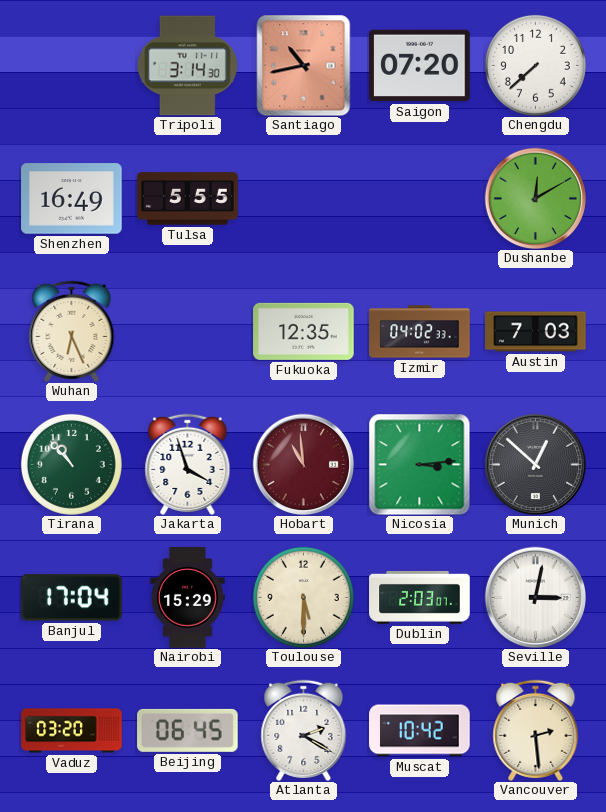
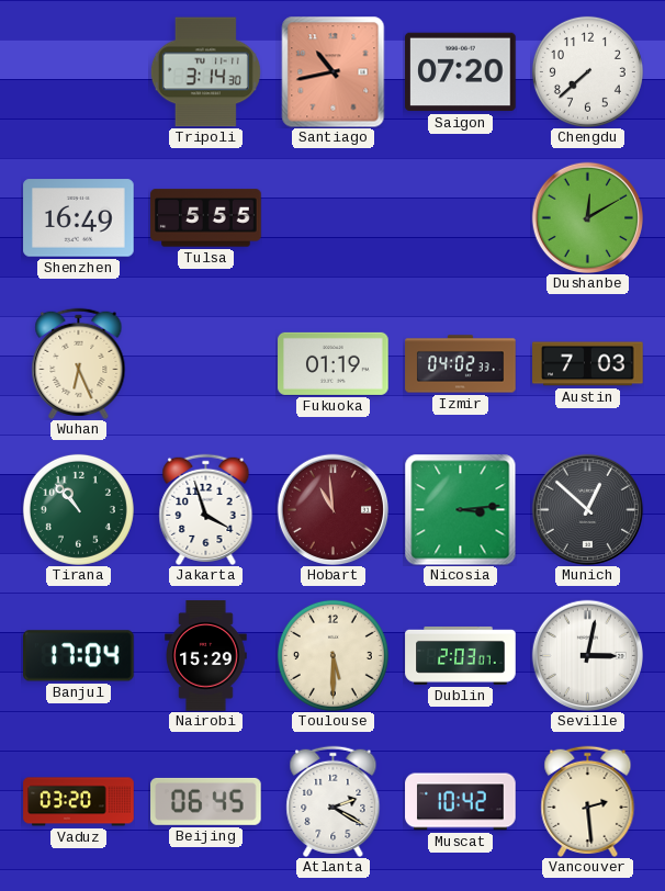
Fukuoka: 12:35 -> 01:19 (334, 363)
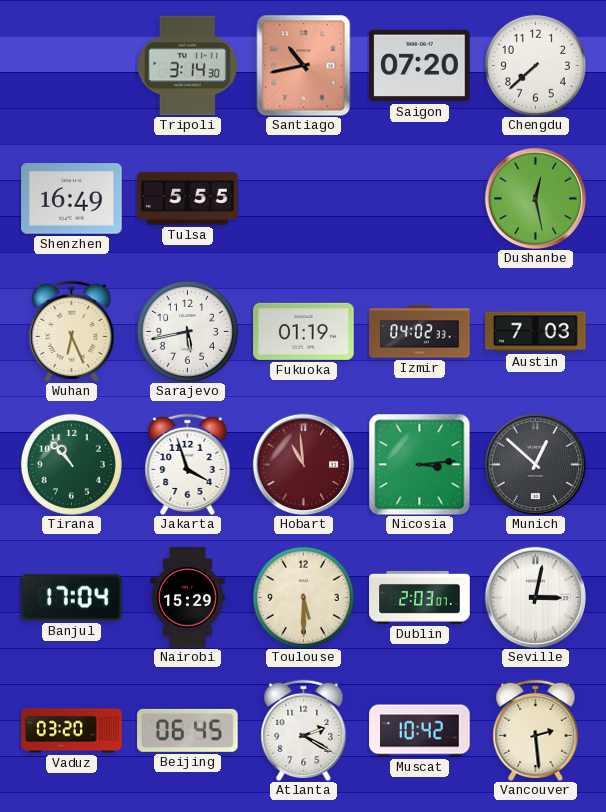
Dushanbe: 12:10 -> 12:28 (535, 198)
Sarajevo: none -> 5:43 (187, 331)
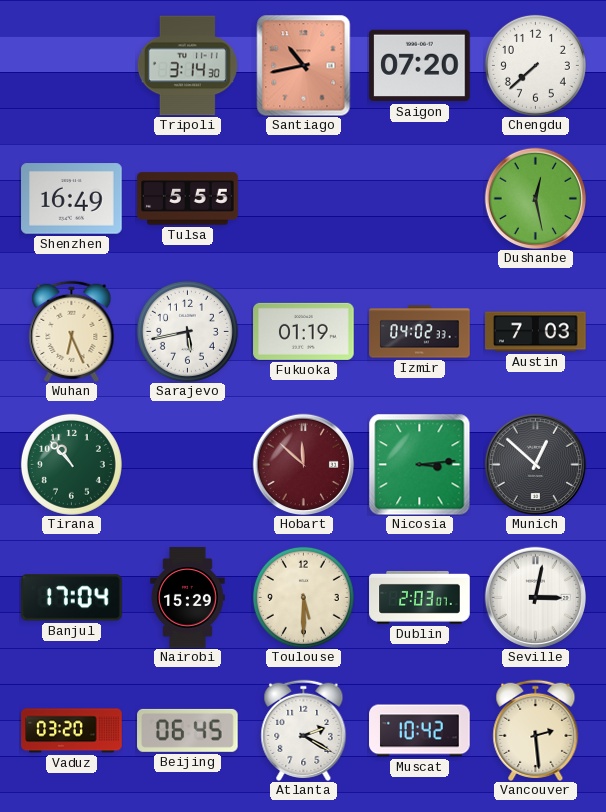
Jakarta: 3:57 -> none (188, 464)
Hobart: 10:59 -> 11:52 (303, 464)
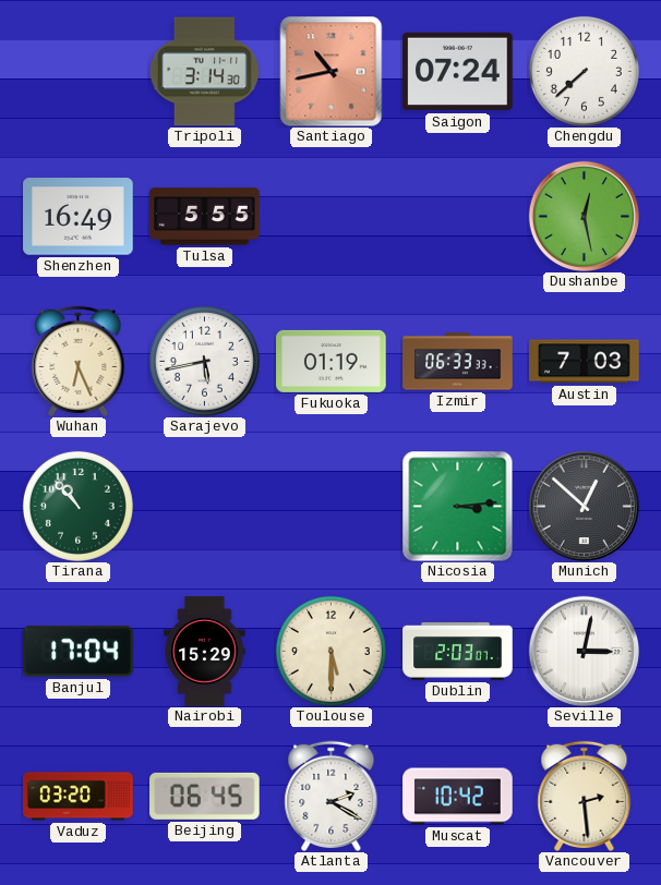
Saigon: 07:20 -> 07:24 (458, 72)
Izmir: 04:02 -> 06:33 (458, 362)
Hobart: 11:52 -> none (303, 464)
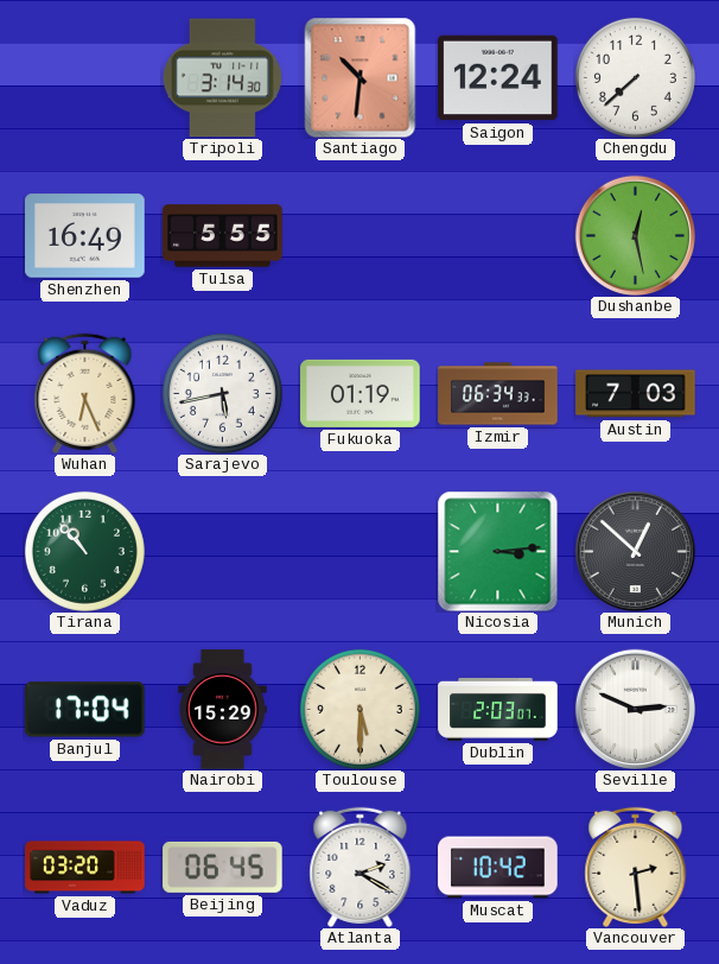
Santiago: 10:43 -> 10:31 (361, 77)
Saigon: 07:24 -> 12:24 (498, 78)
Izmir: 06:33 -> 06:34 (498, 394)
Seville: 3:02 -> 2:49 (635, 709)
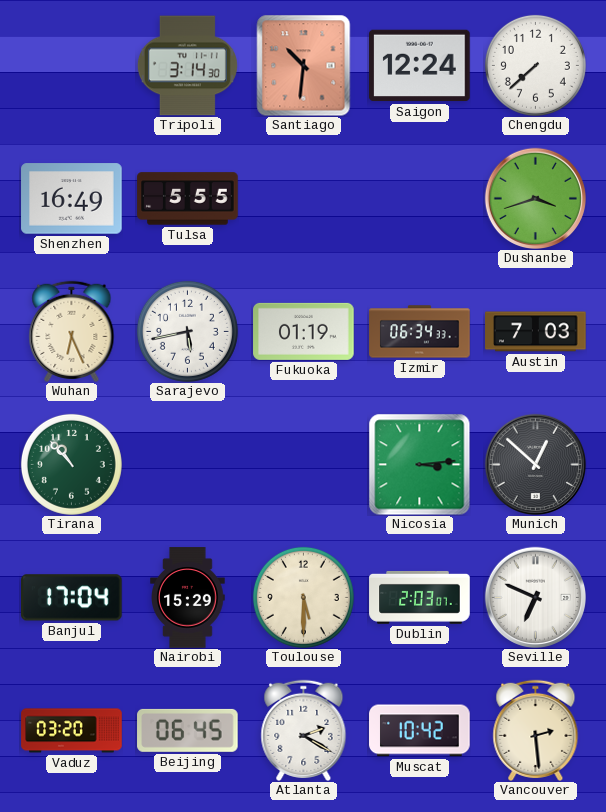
Dushanbe: 12:28 -> 3:42 (535, 198)
Seville: 2:49 -> 6:49 (535, 597)
